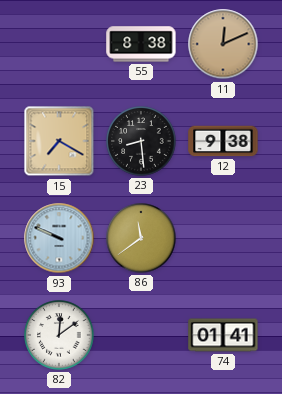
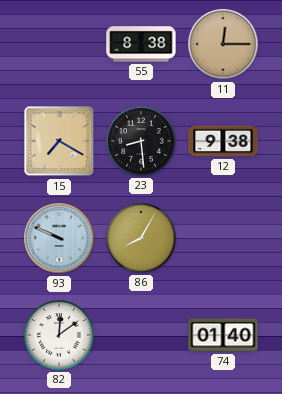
11: 12:11 -> 12:15 (223, 44)
86: 11:39 -> 8:05 (141, 238)
74: 01:41 -> 01:40 (223, 335)
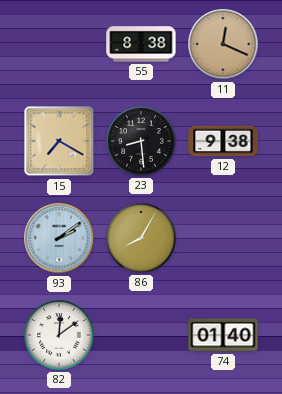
11: 12:15 -> 12:19 (223, 44)
93: 9:49 -> 2:09 (59, 238)
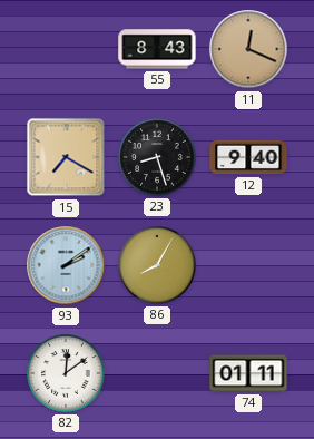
55: 8:38 -> 8:43 (157, 49)
23: 8:29 -> 8:27 (157, 157)
12: 9:38 -> 9:40 (248, 157)
74: 01:40 -> 01:11 (248, 373)
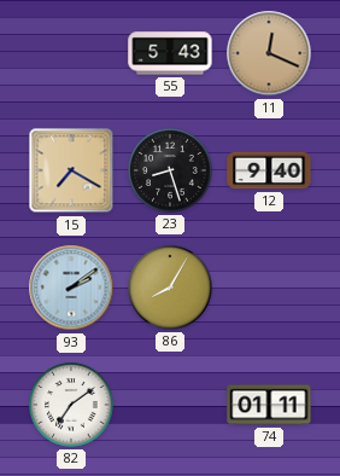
55: 8:43 -> 5:43 (170, 53)
82: 12:09 -> 7:09 (71, 405)
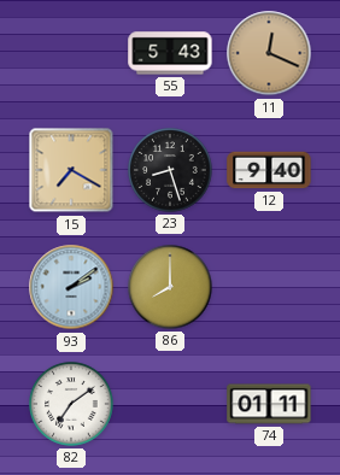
86: 8:05 -> 8:00 (170, 287)
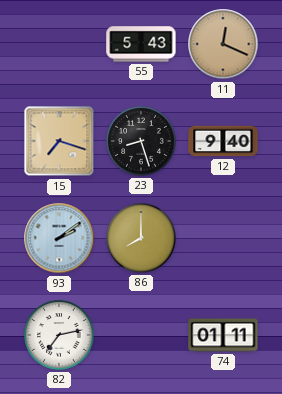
15: 7:20 -> 7:18 (59, 141)
82: 7:09 -> 7:13 (59, 335)
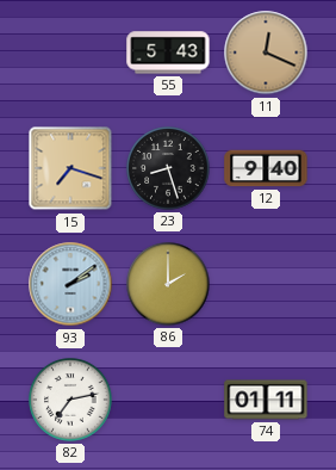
86: 8:00 -> 2:00 (168, 284)
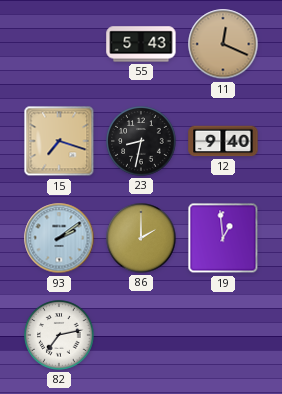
23: 8:27 -> 8:32 (141, 141)
19: none -> 12:59 (223, 238)
74: 01:11 -> none (266, 400)
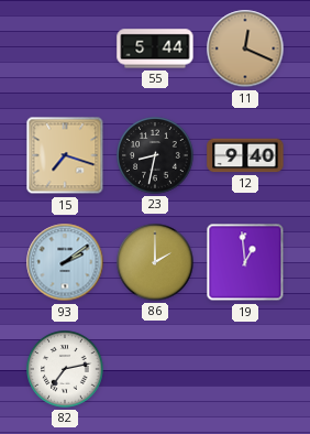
55: 5:43 -> 5:44 (155, 48)
